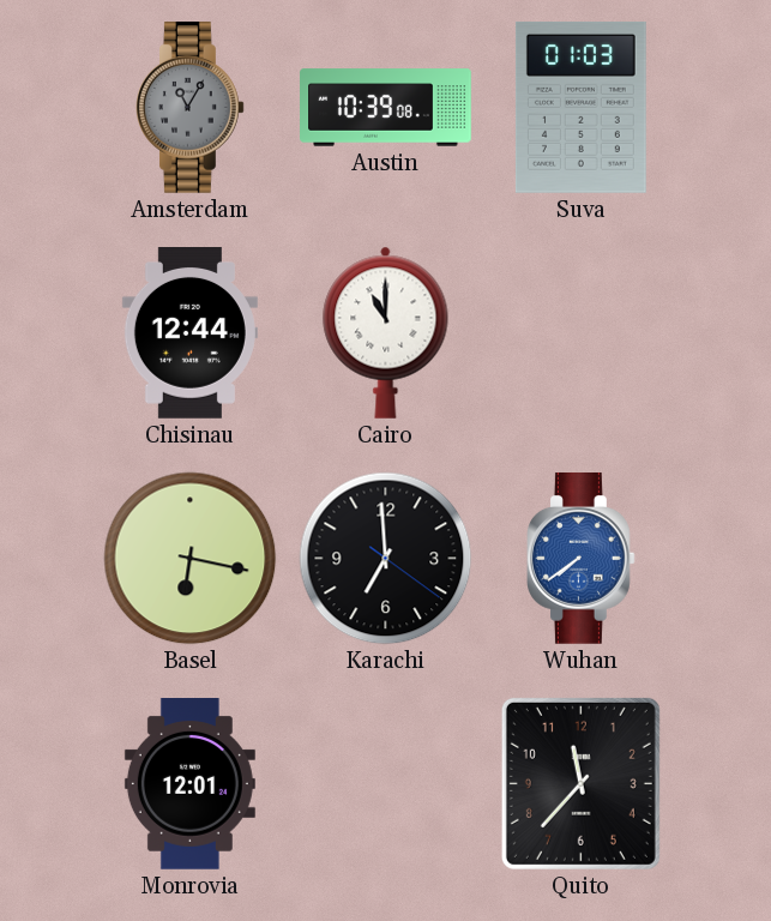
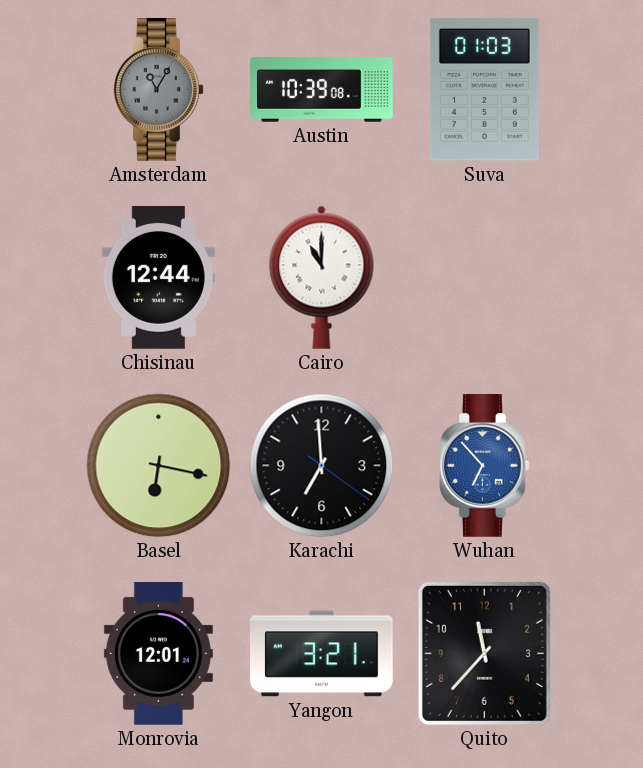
Wuhan: 7:39 -> 6:53 (485, 466)
Yangon: none -> 3:21 (322, 654)
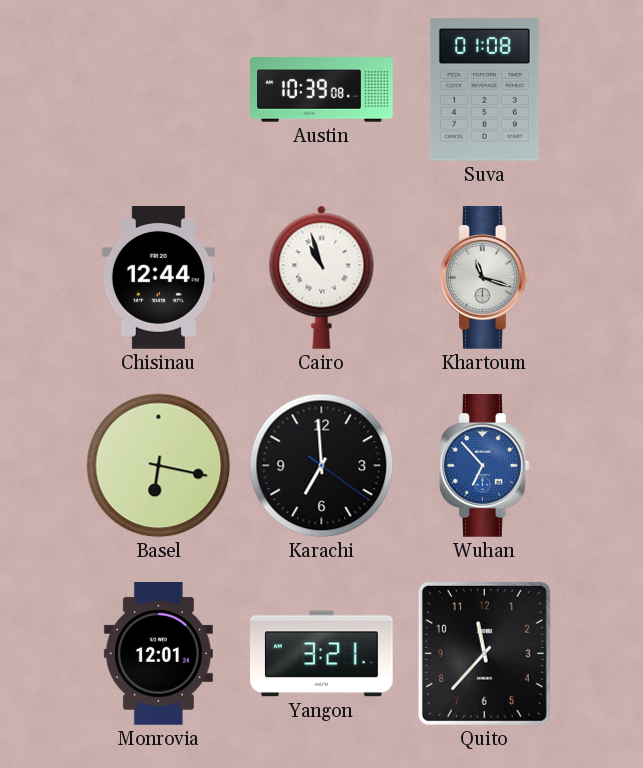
Amsterdam: 11:05 -> none (159, 90)
Suva: 01:03 -> 01:08 (484, 89)
Cairo: 11:00 -> 10:57 (322, 277)
Khartoum: none -> 11:18 (485, 278)
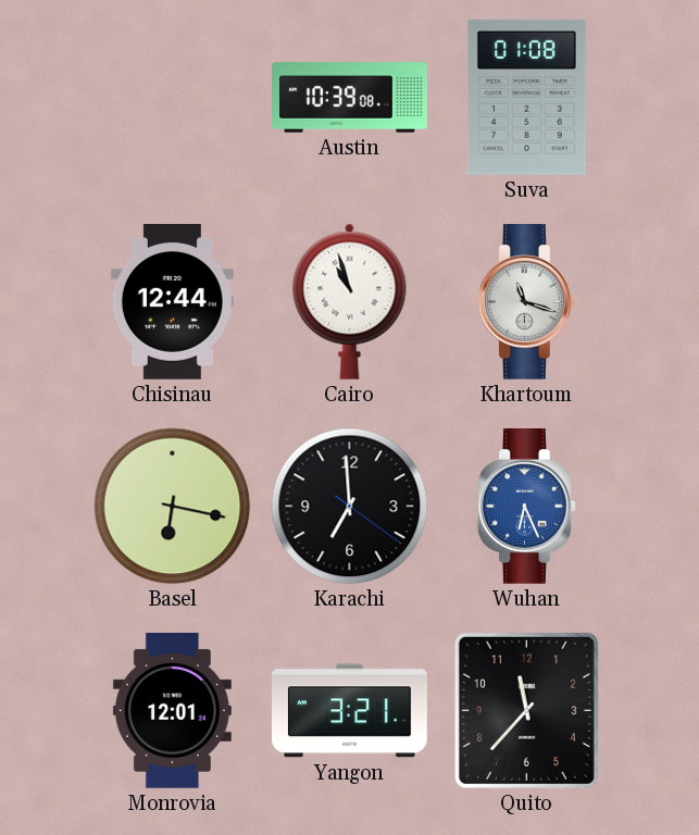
Wuhan: 6:53 -> 6:26 (527, 507)
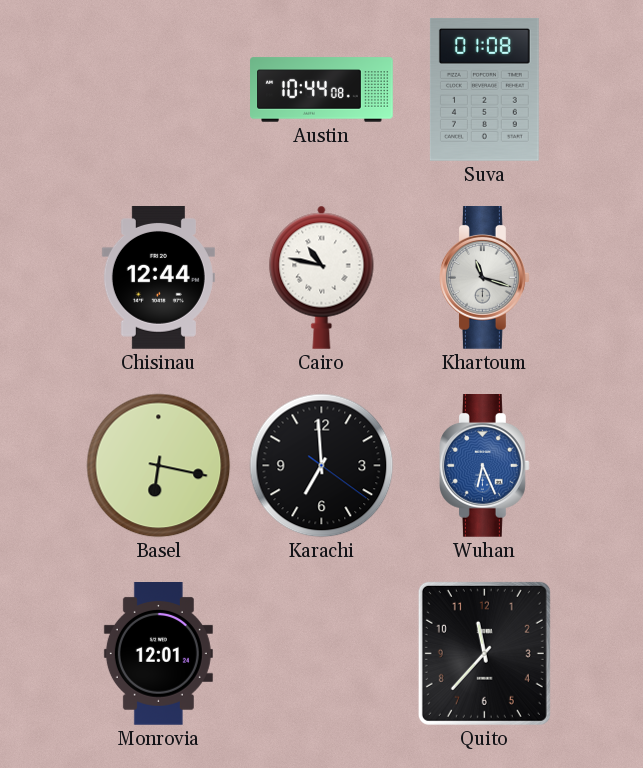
Austin: 10:39 -> 10:44 (322, 90)
Cairo: 10:57 -> 10:47 (322, 277)
Yangon: 3:21 -> none (350, 711)
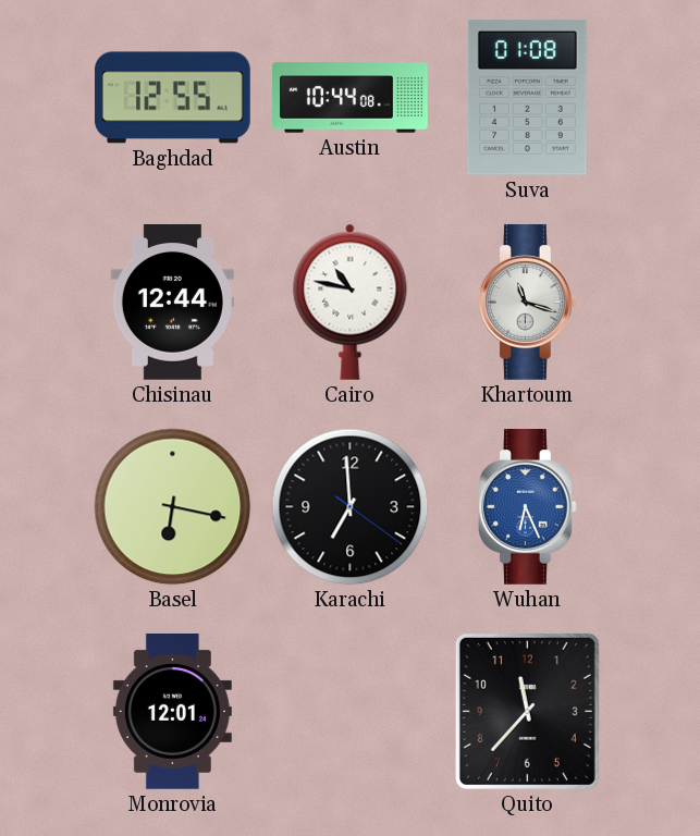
Baghdad: none -> 12:55 (173, 98)
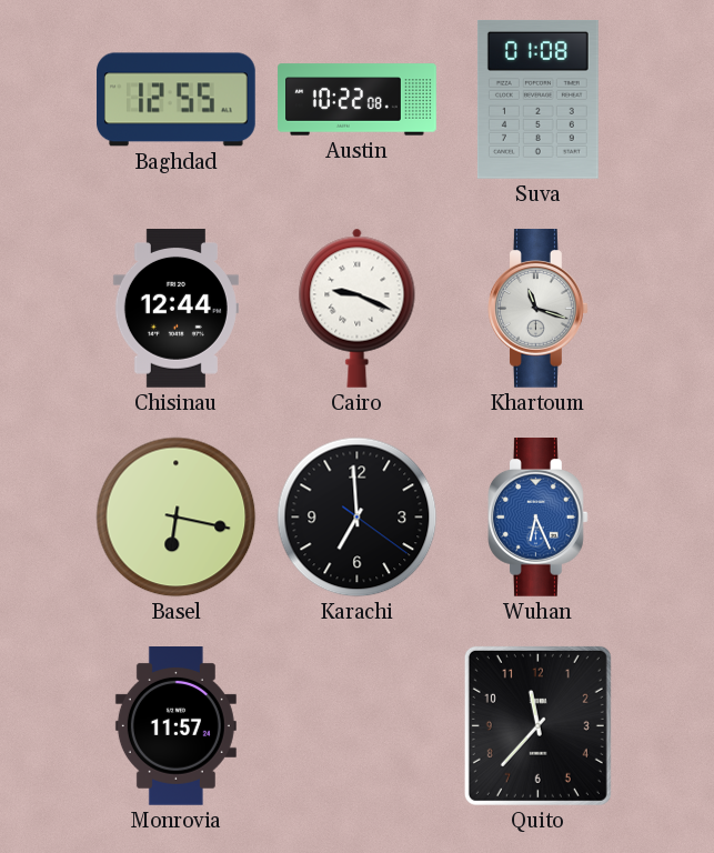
Austin: 10:44 -> 10:22 (358, 100)
Cairo: 10:47 -> 9:19 (358, 308)
Monrovia: 12:01 -> 11:57 (175, 726)
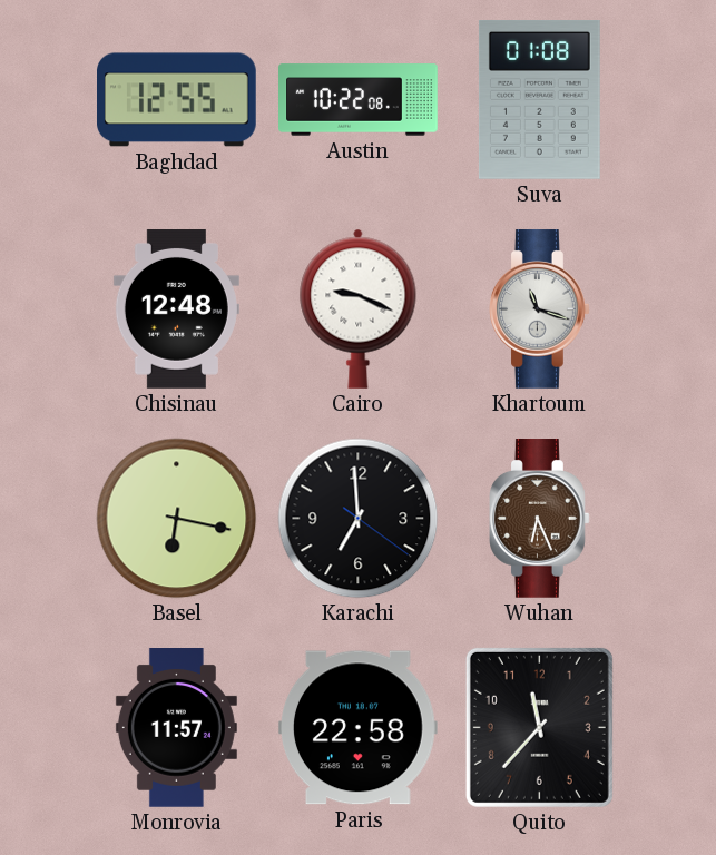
Chisinau: 12:44 -> 12:48 (176, 309)
Wuhan dial: blue -> brown (540, 519)
Paris: none -> 22:58 (357, 728)
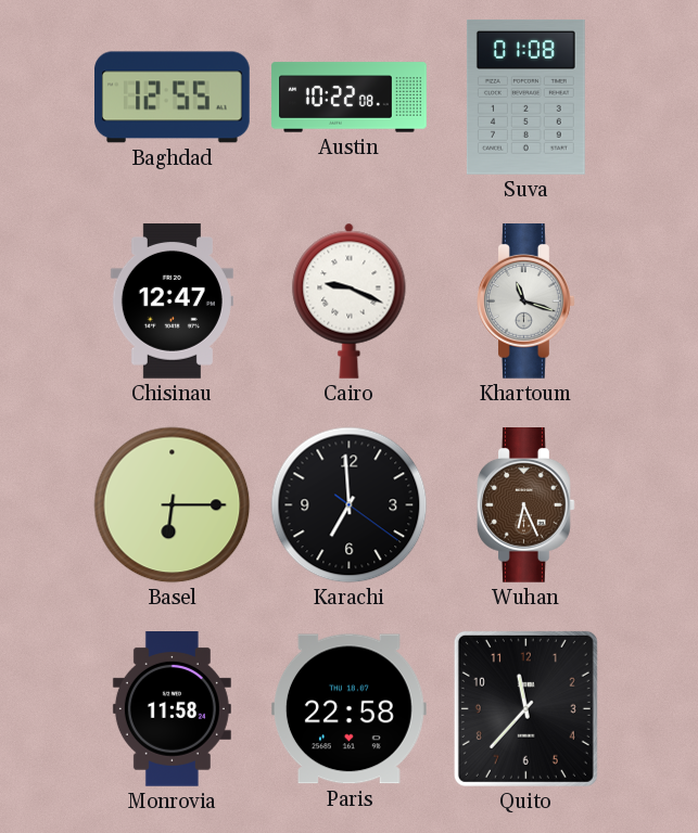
Chisinau: 12:48 -> 12:47 (172, 302)
Basel: 6:17 -> 6:15 (173, 505)
Monrovia: 11:57 -> 11:58 (172, 709)
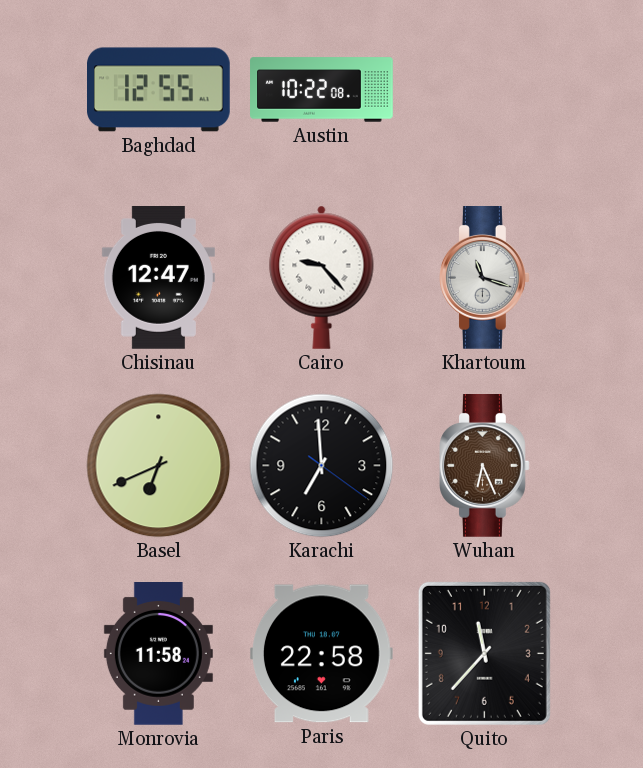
Suva: 01:08 -> none (525, 97)
Cairo: 9:19 -> 9:23 (322, 277)
Basel: 6:15 -> 6:41 (159, 466)
